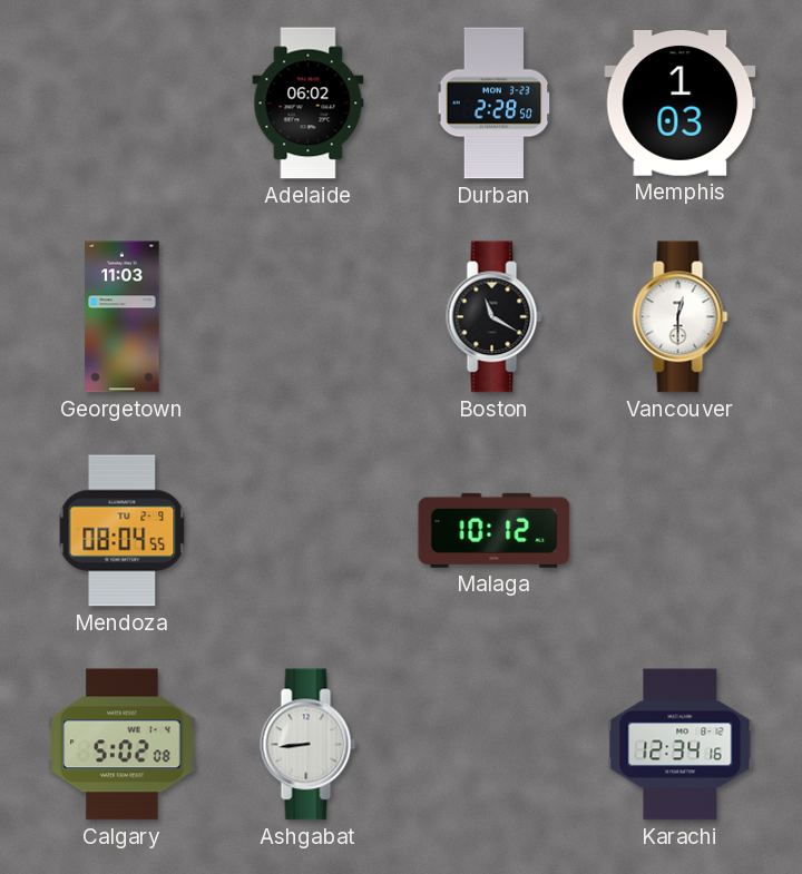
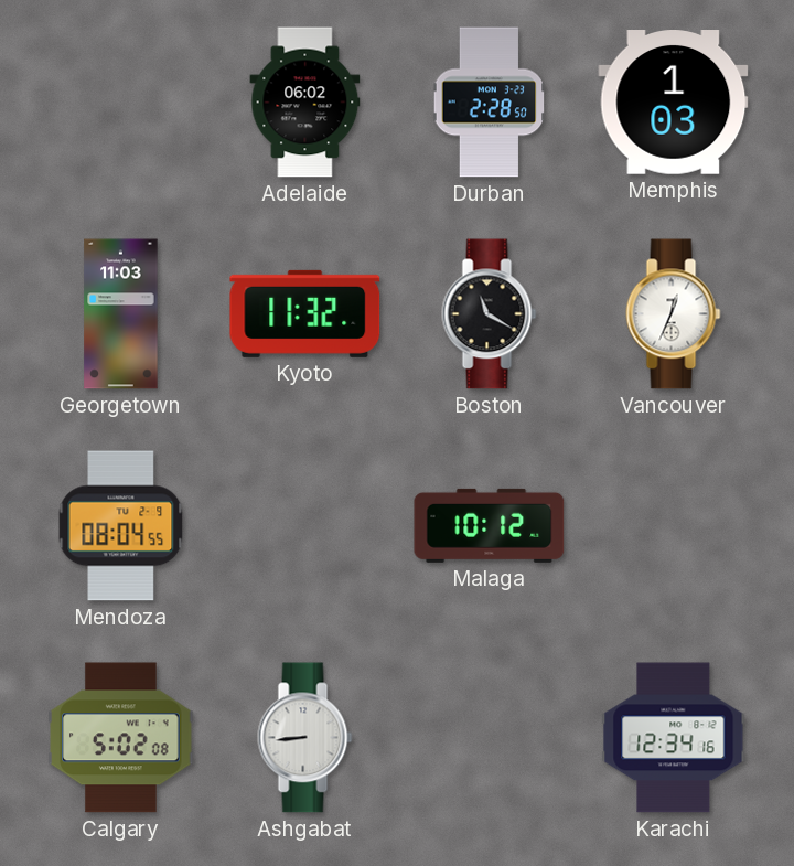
Kyoto: none -> 11:32 (305, 313)
Vancouver: 12:30 -> 12:34 (674, 314)
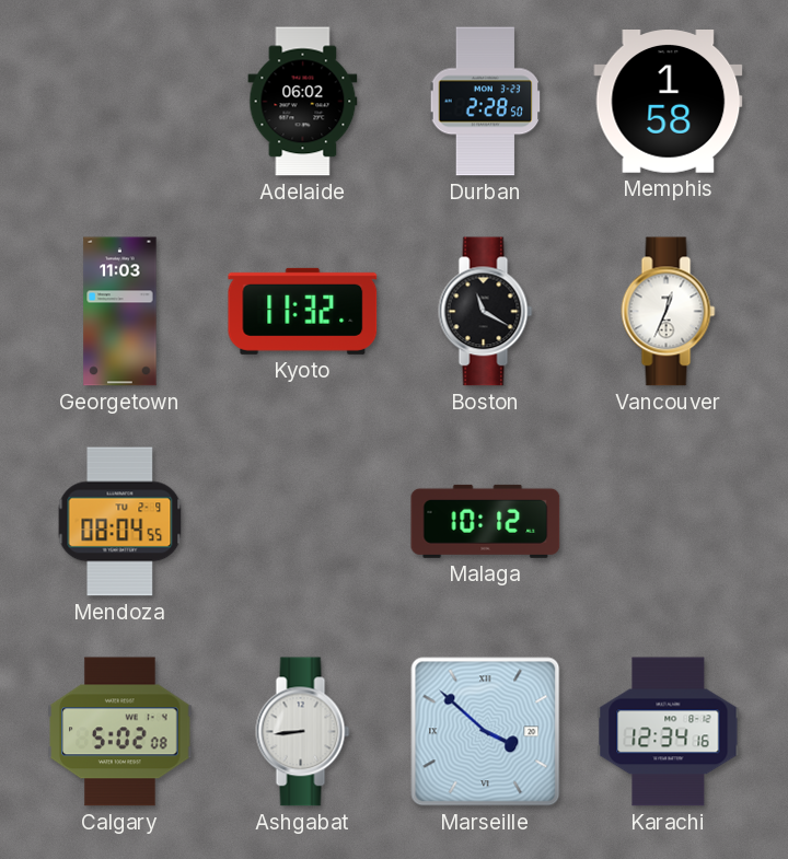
Memphis: 1:03 -> 1:58 (669, 102)
Marseille: none -> 3:52 (486, 732)
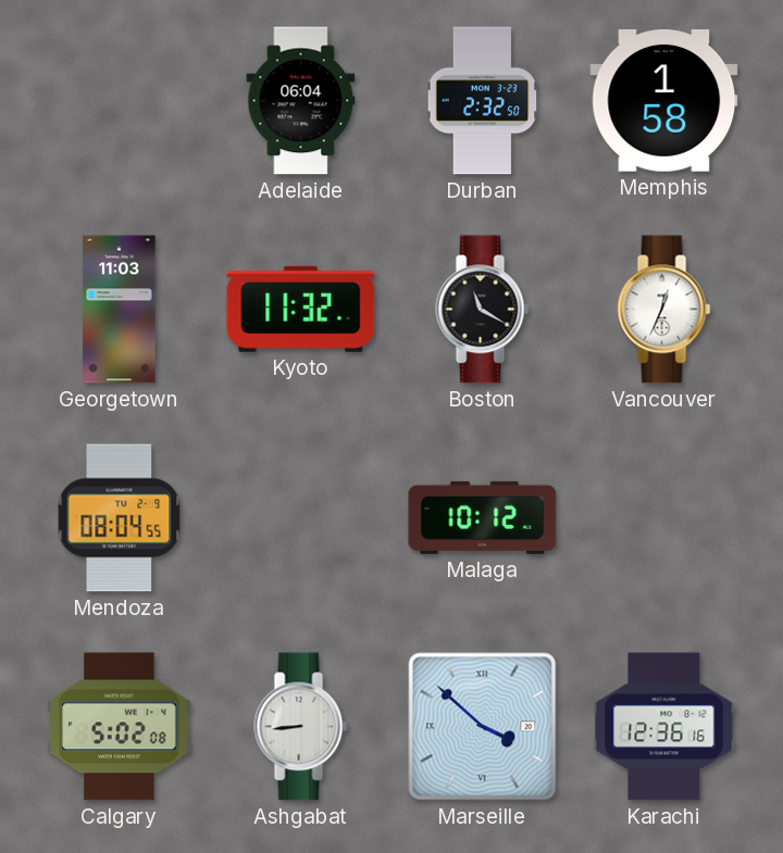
Adelaide: 06:02 -> 06:04 (301, 101)
Durban: 2:28 -> 2:32 (483, 101)
Karachi: 12:34 -> 12:36 (664, 727)
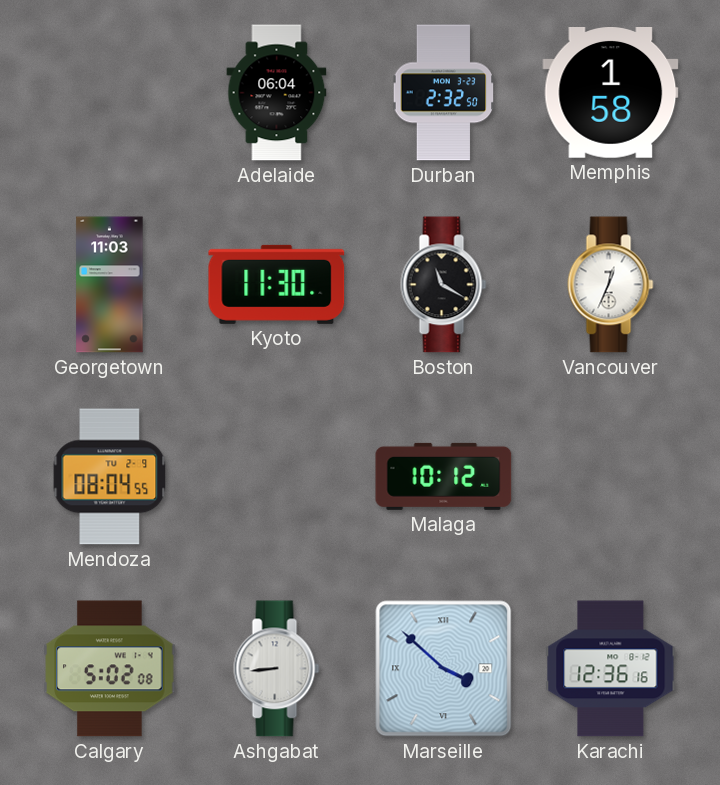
Kyoto: 11:32 -> 11:30 (277, 284)
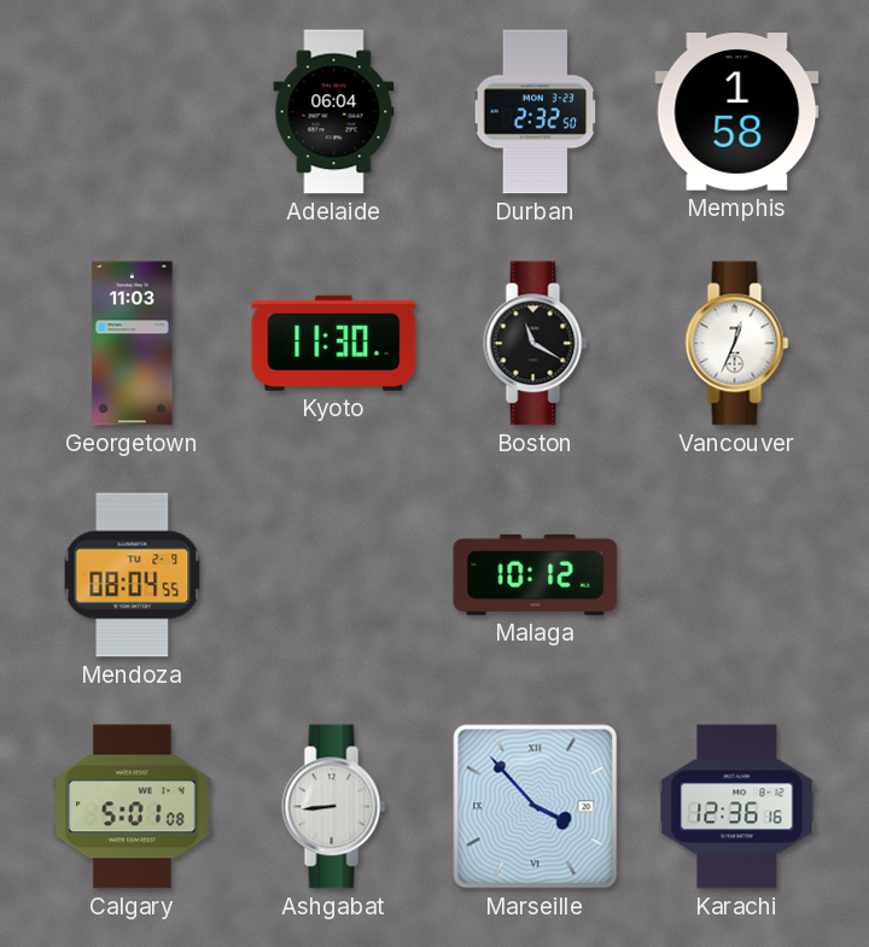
Calgary: 5:02 -> 5:01 (133, 807)
Marseille: 3:52 -> 3:53 (536, 807)
